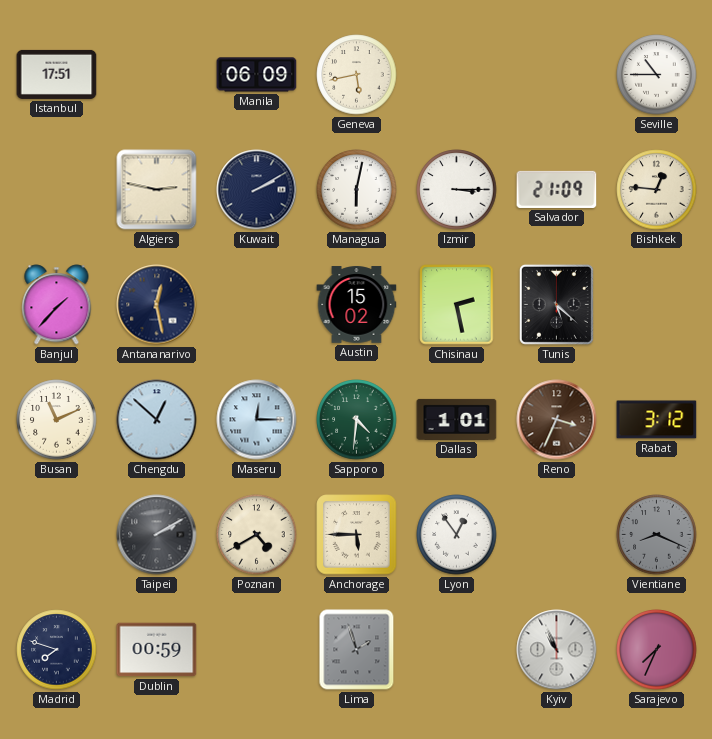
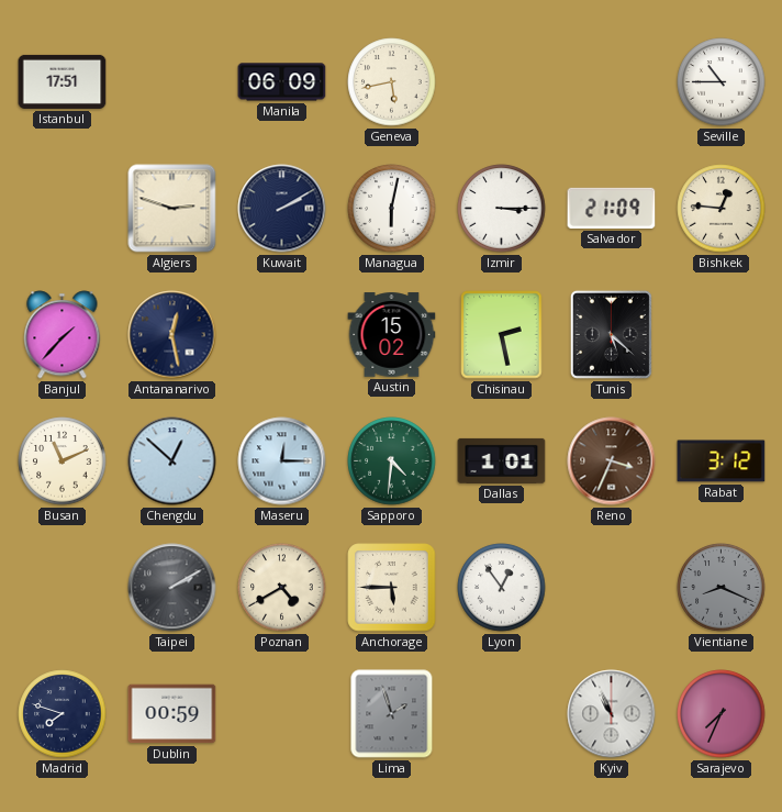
Algiers: 2:47 -> 2:48 (172, 209)
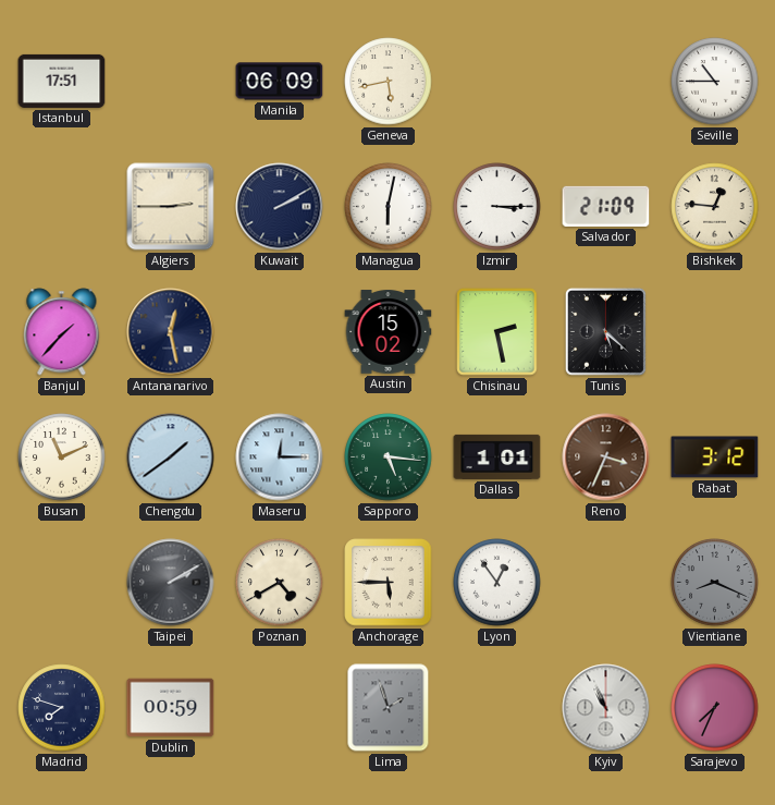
Algiers: 2:48 -> 2:45 (171, 207)
Chengdu: 12:52 -> 1:39 (171, 458)
Sapporo: 4:31 -> 5:16 (389, 458)
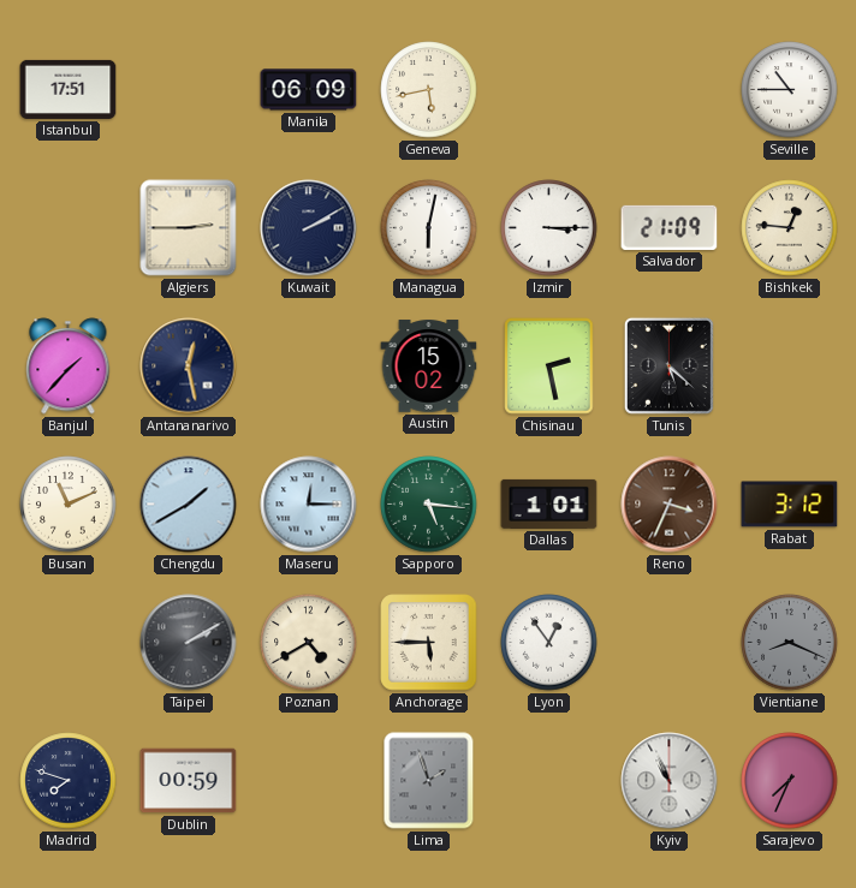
Chengdu: 1:39 -> 1:40 (189, 505)
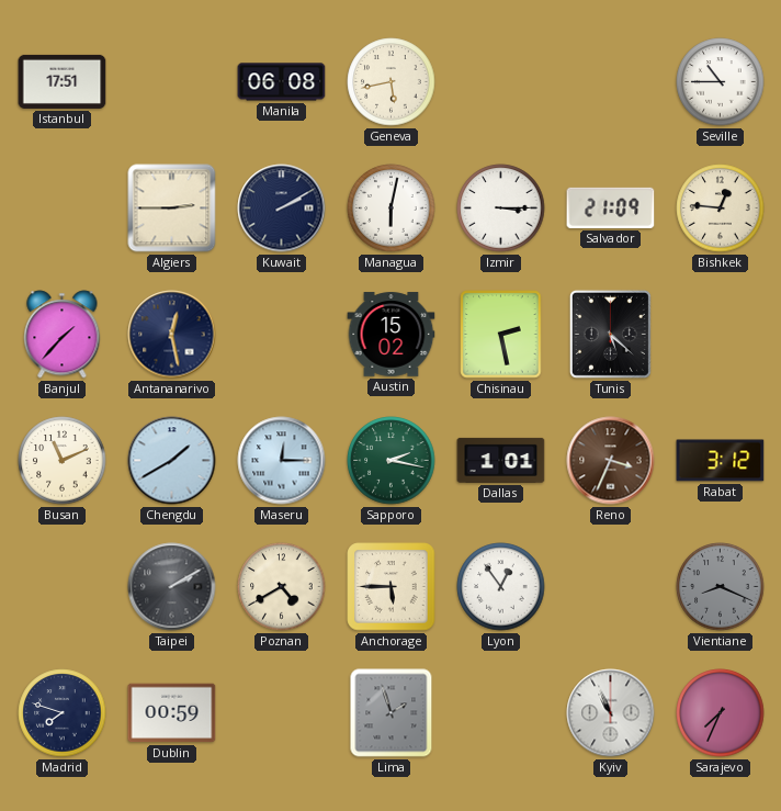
Manila: 06:09 -> 06:08 (282, 82)
Sapporo: 5:16 -> 2:17 (392, 461)
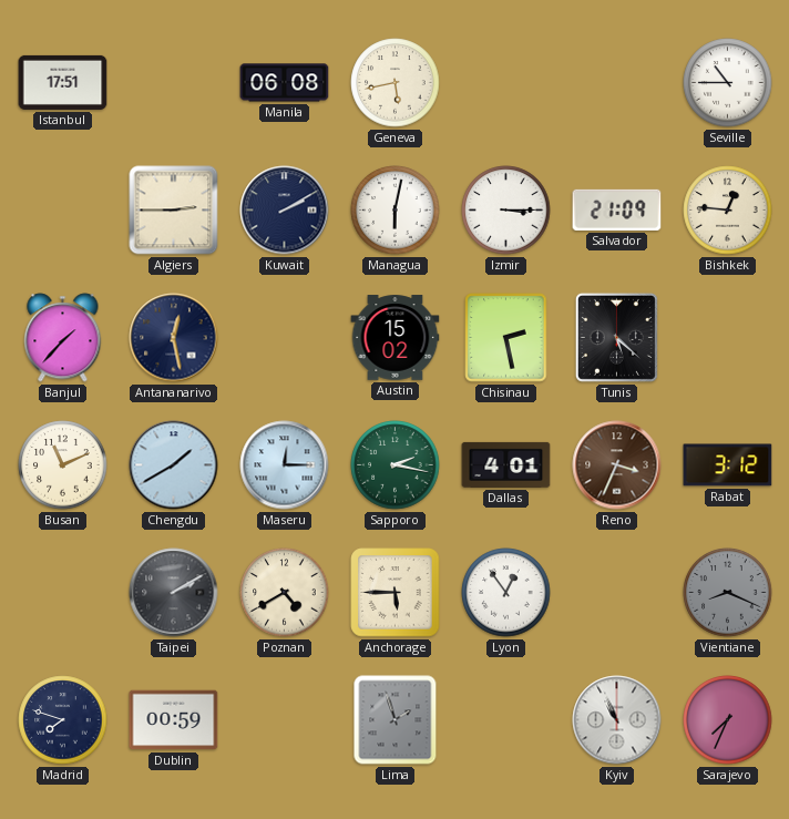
Dallas: 1:01 -> 4:01 (506, 464)
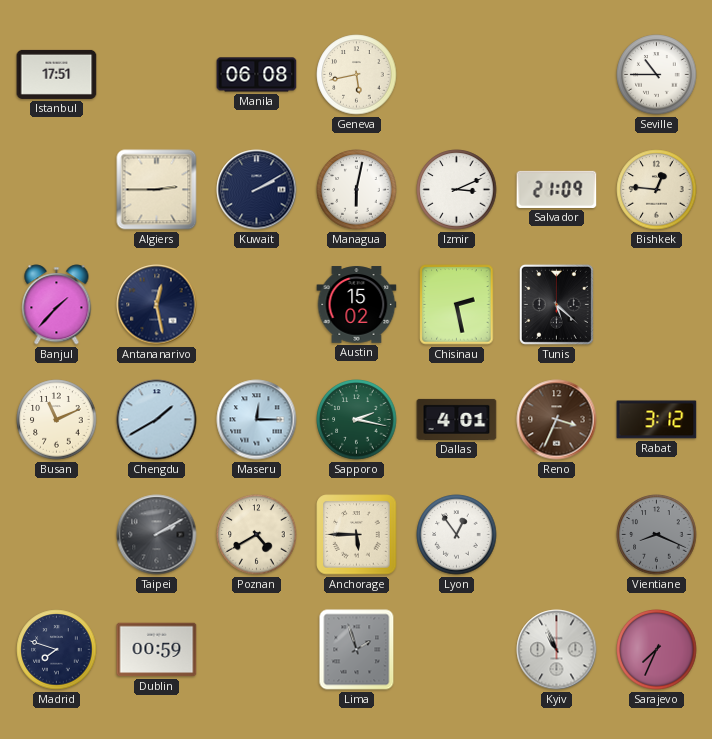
Izmir: 3:15 -> 3:11 (457, 190)
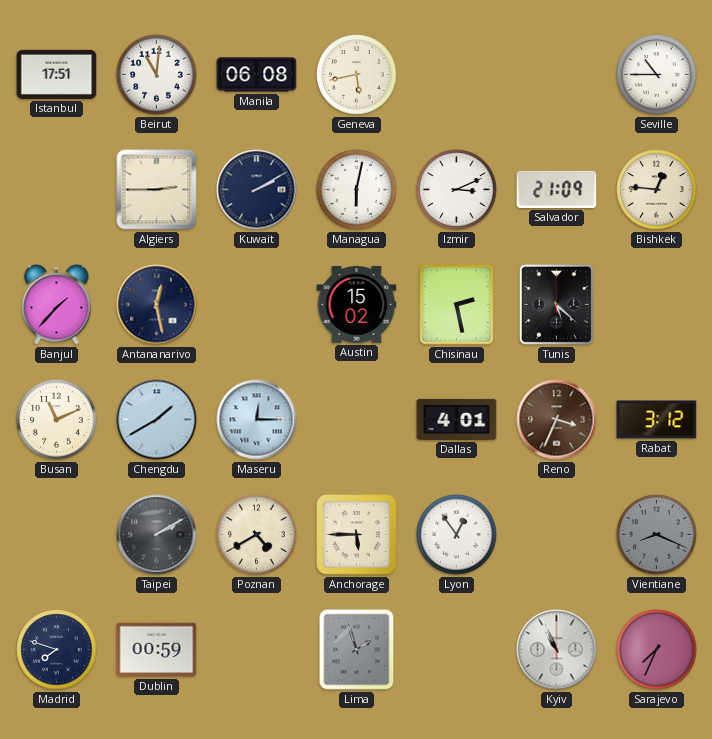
Beirut: none -> 11:01 (157, 75)
Sapporo: 2:17 -> none (357, 420)
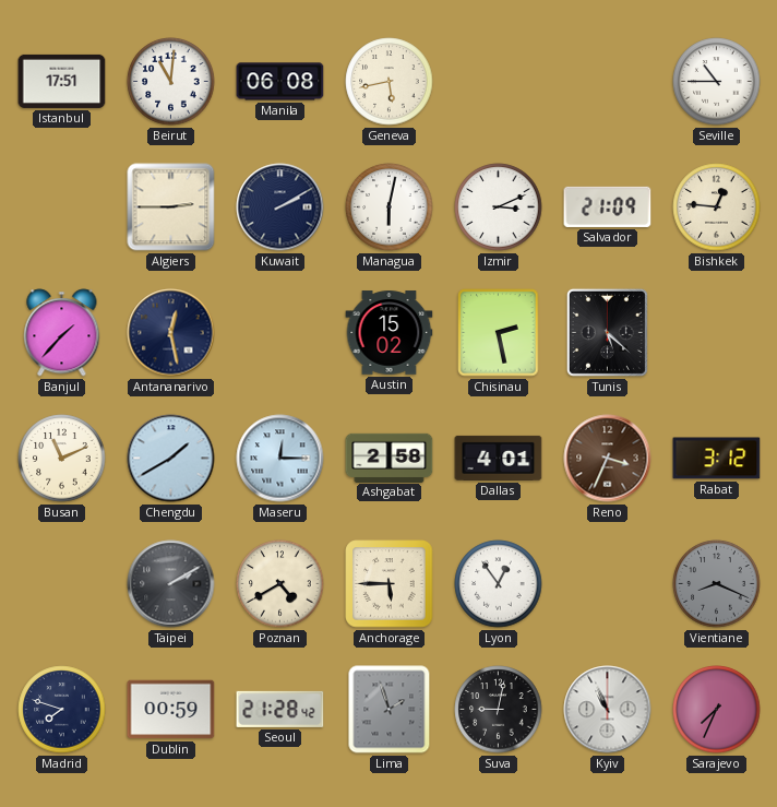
Ashgabat: none -> 2:58 (390, 458)
Seoul: none -> 21:28 (280, 709)
Suva: none -> 9:02 (499, 710)
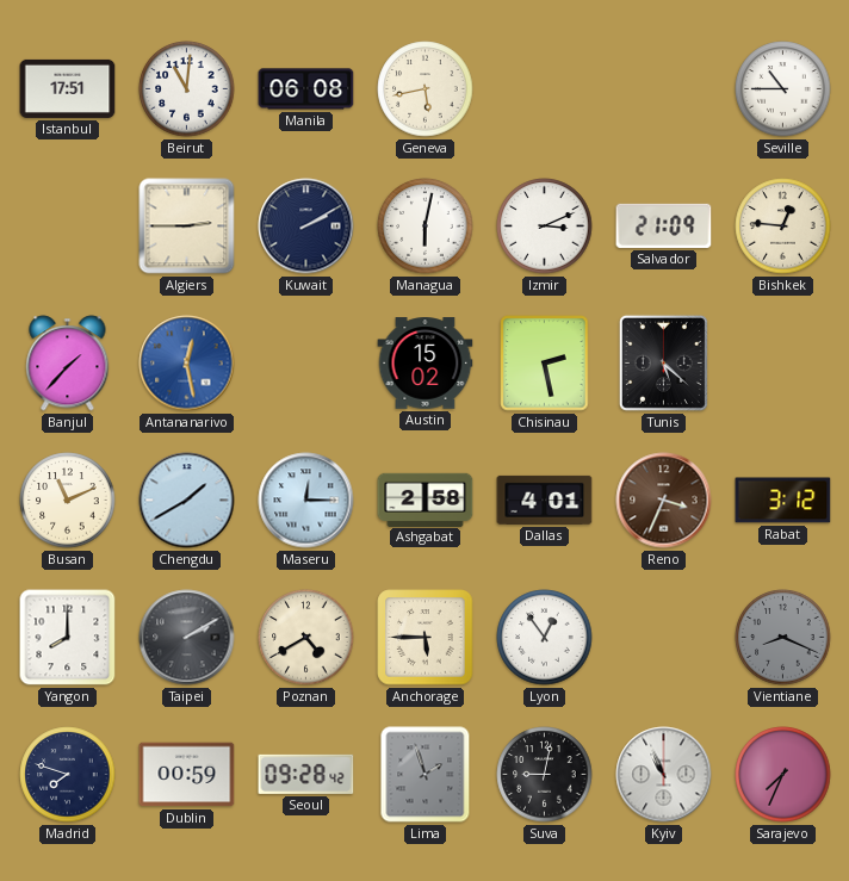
Antananarivo dial: navy -> blue (187, 364)
Yangon: none -> 8:00 (68, 638)
Seoul: 21:28 -> 09:28 (306, 774)
